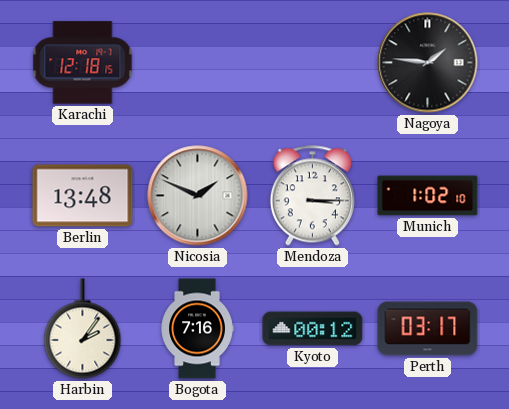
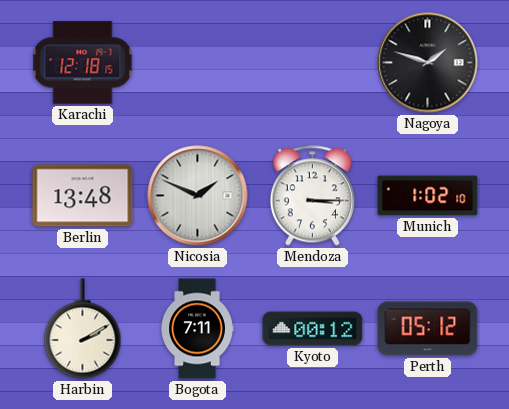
Nagoya: 1:46 -> 1:48 (428, 63)
Harbin: 2:06 -> 2:10 (83, 329)
Bogota: 7:16 -> 7:11 (197, 329)
Perth: 03:17 -> 05:12 (428, 329)
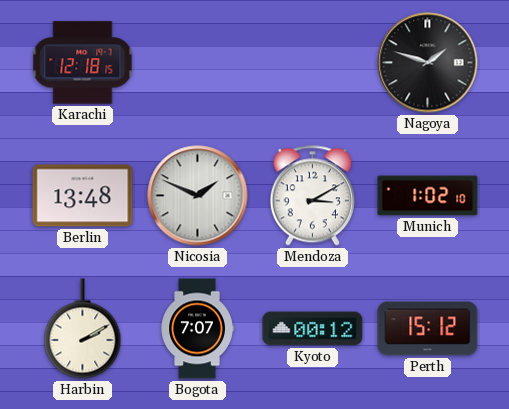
Mendoza: 3:15 -> 3:10 (312, 196)
Bogota: 7:11 -> 7:07 (197, 329)
Perth: 05:12 -> 15:12 (428, 329)
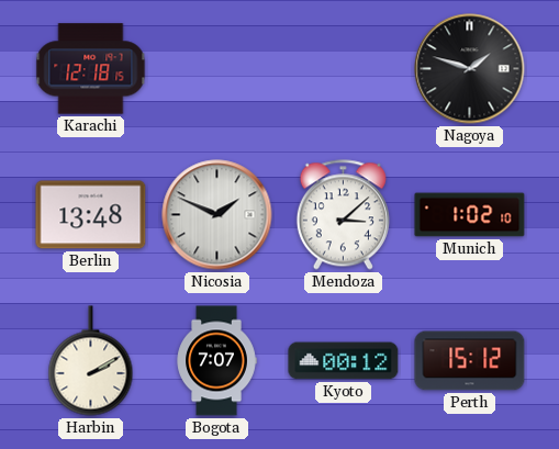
Mendoza: 3:10 -> 3:08 (343, 215)
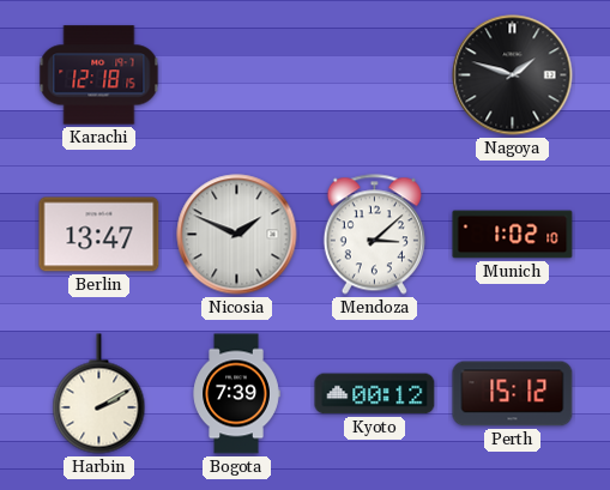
Berlin: 13:48 -> 13:47 (99, 235)
Bogota: 7:07 -> 7:39 (236, 394)
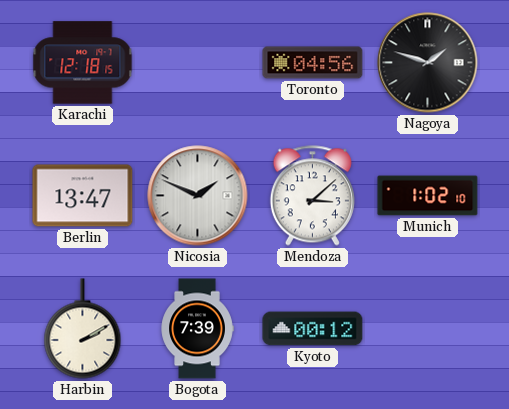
Toronto: none -> 04:56 (313, 63)
Perth: 15:12 -> none (513, 394)
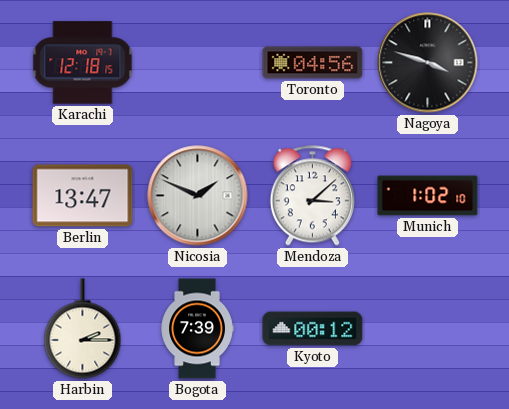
Nagoya: 1:48 -> 3:48 (428, 63)
Harbin: 2:10 -> 2:15 (83, 329)
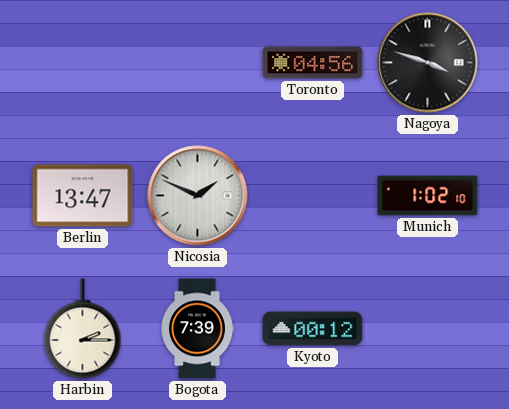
Karachi: 12:18 -> none (83, 63)
Mendoza: 3:08 -> none (312, 196)
